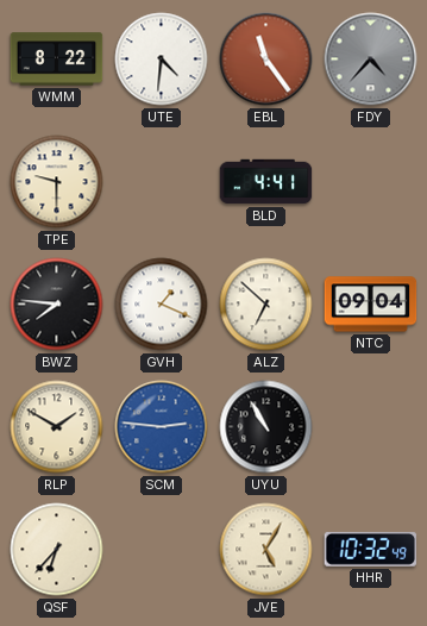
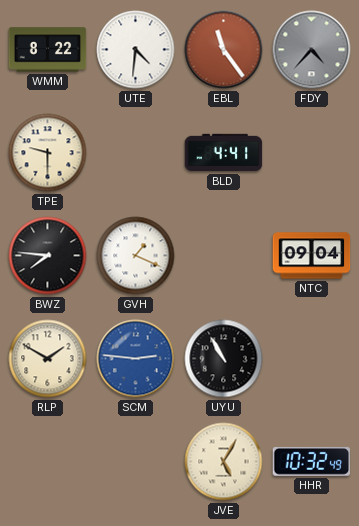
ALZ: 6:52 -> none (266, 305)
QSF: 6:37 -> none (57, 550)
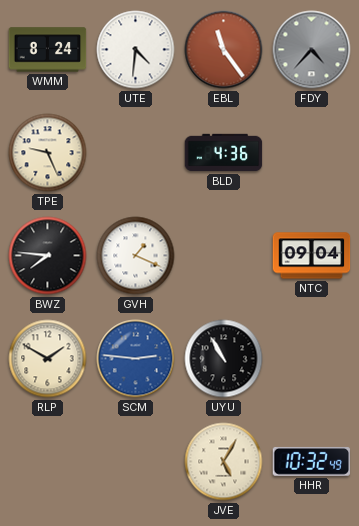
WMM: 8:22 -> 8:24 (48, 50)
TPE: 9:30 -> 9:26 (48, 153)
BLD: 4:41 -> 4:36 (224, 153)
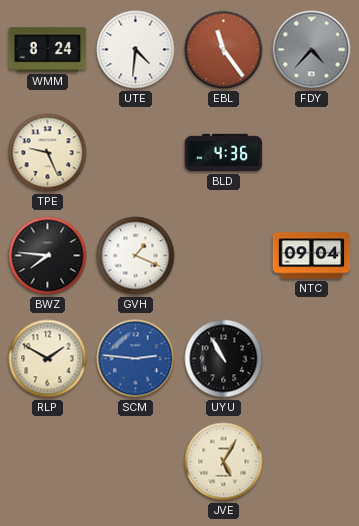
HHR: 10:32 -> none (312, 461)
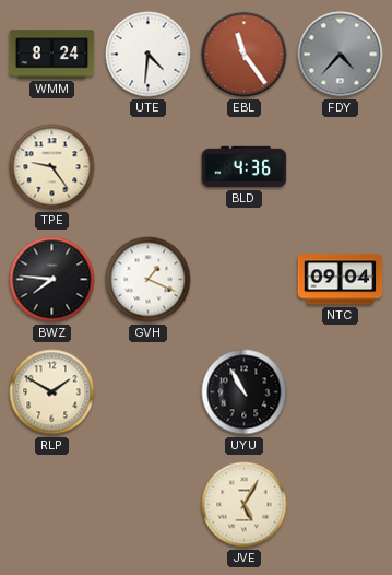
TPE: 9:26 -> 9:24 (52, 167)
SCM: 2:46 -> none (136, 359)
